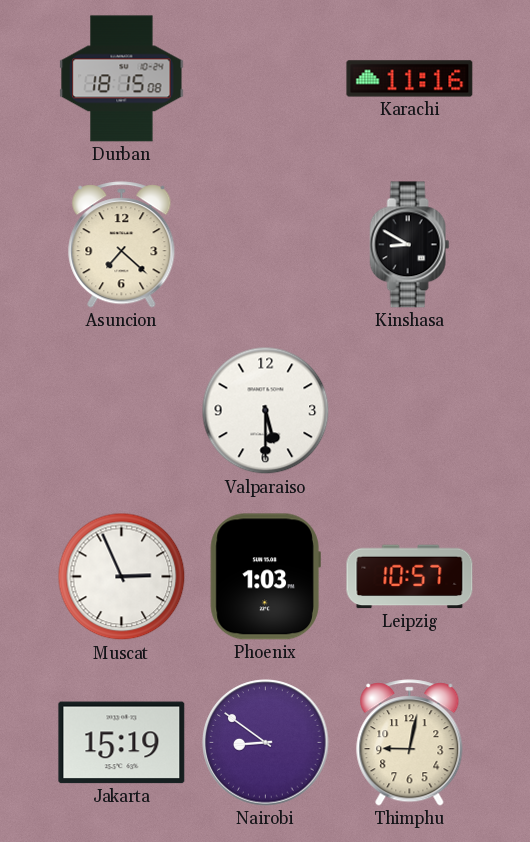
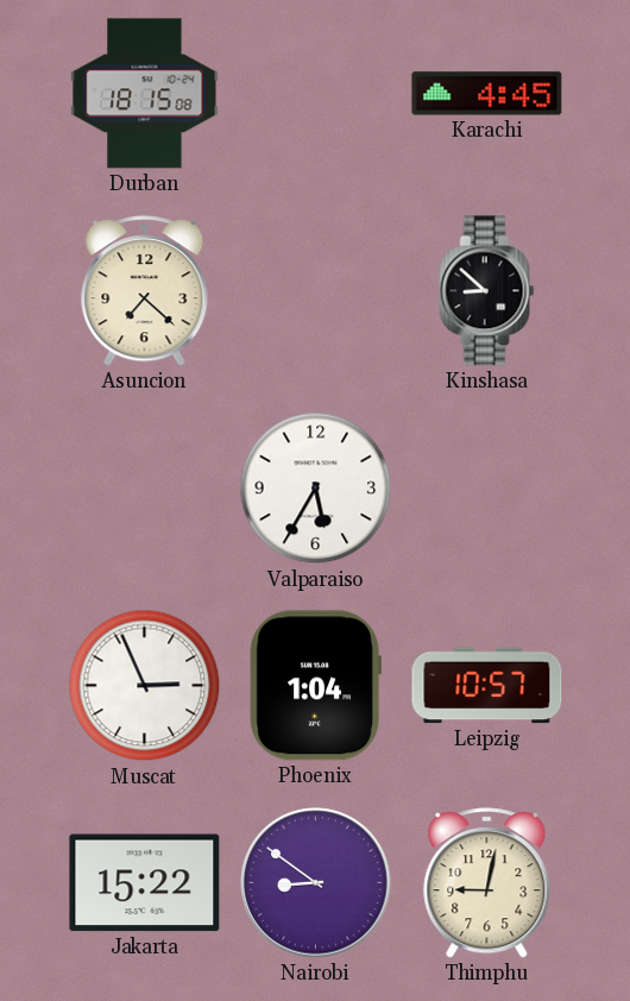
Karachi: 11:16 -> 4:45 (487, 94)
Kinshasa: 8:50 -> 8:52 (487, 291)
Valparaiso: 5:30 -> 5:35 (316, 489)
Phoenix: 1:03 -> 1:04 (315, 686)
Jakarta: 15:19 -> 15:22 (145, 883)
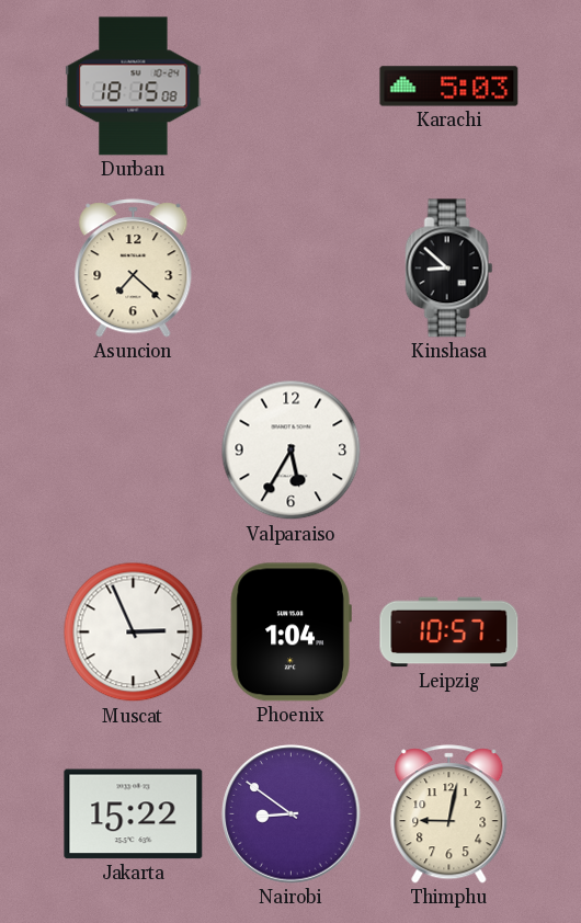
Karachi: 4:45 -> 5:03 (449, 87)
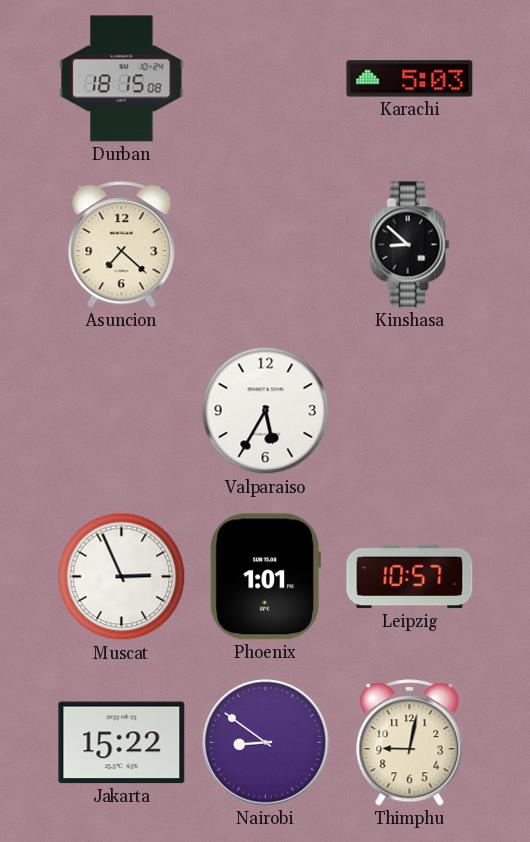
Phoenix: 1:04 -> 1:01 (265, 577)
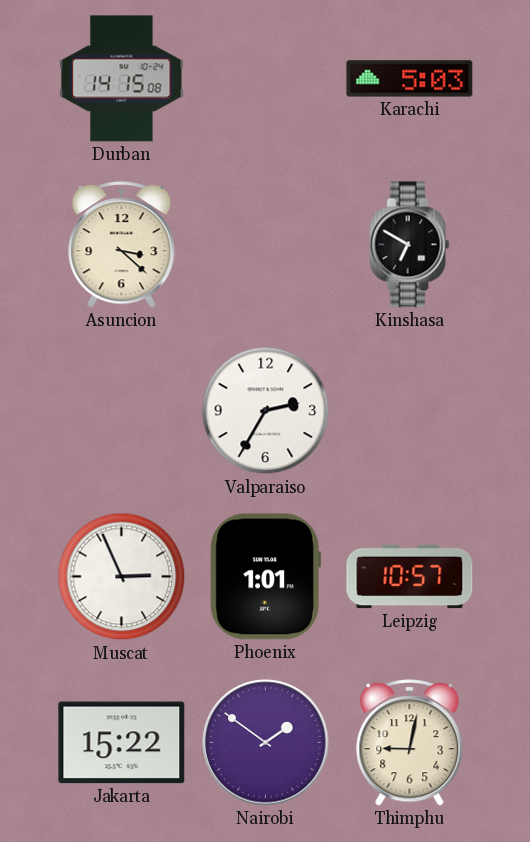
Durban: 18:15 -> 14:15 (122, 79)
Asuncion: 7:22 -> 3:22 (122, 245)
Kinshasa: 8:52 -> 6:50 (410, 245)
Valparaiso: 5:35 -> 2:35 (266, 411)
Nairobi: 8:51 -> 1:51 (266, 743)
